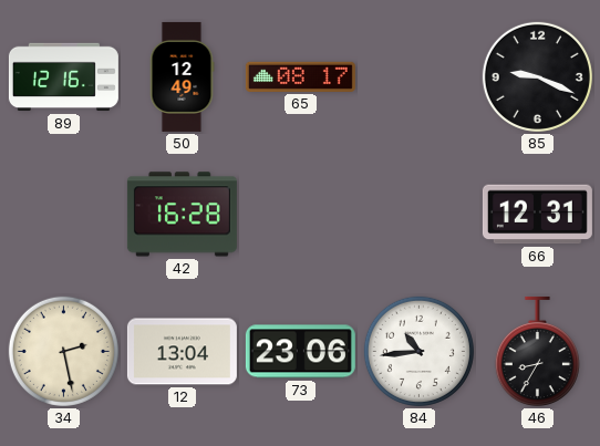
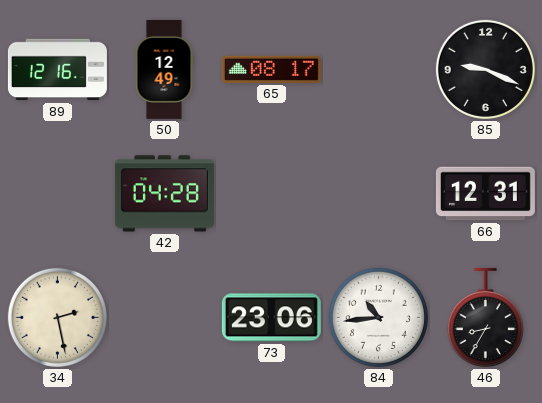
42: 16:28 -> 04:28 (164, 194)
12: 13:04 -> none (182, 352)
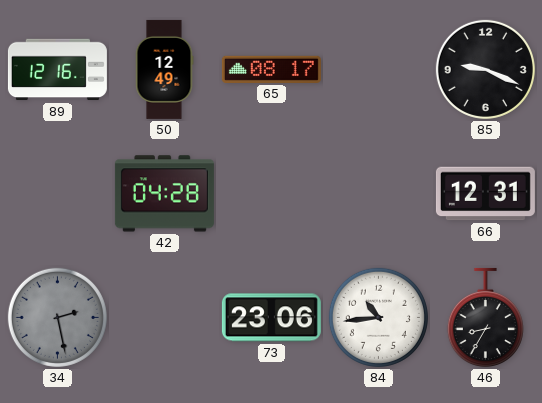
34 dial: cream -> grey (57, 317)
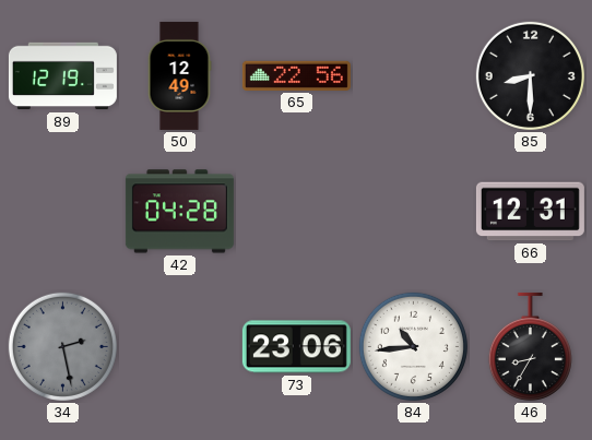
89: 12:16 -> 12:19 (62, 76)
65: 08:17 -> 22:56 (296, 75)
85: 9:19 -> 8:30 (530, 75)
